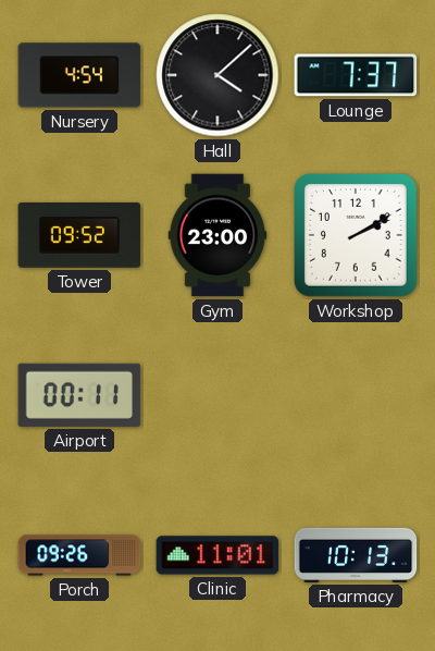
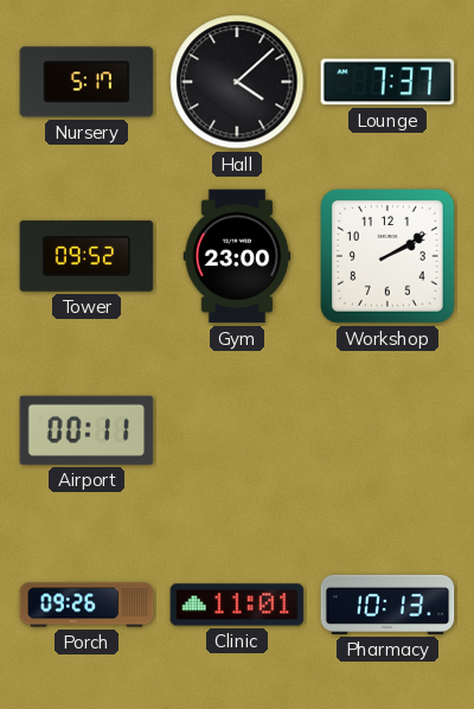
Nursery: 4:54 -> 5:17 (87, 82)
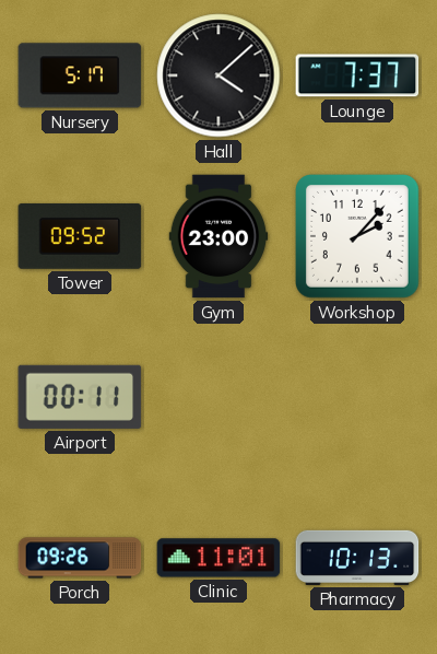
Workshop: 2:10 -> 2:07 (358, 237)
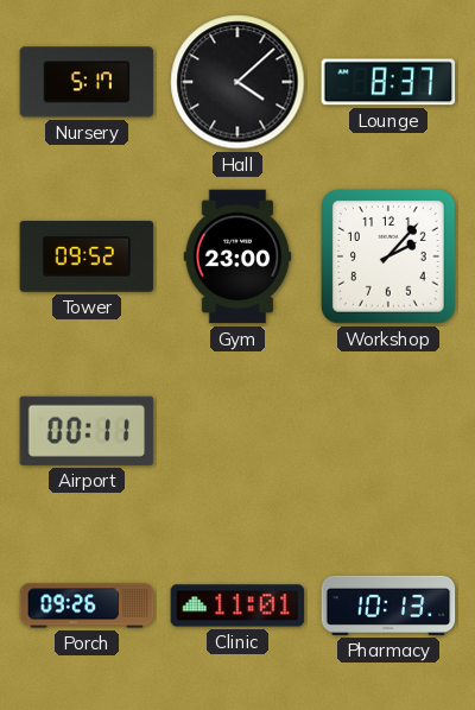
Lounge: 7:37 -> 8:37 (388, 82)
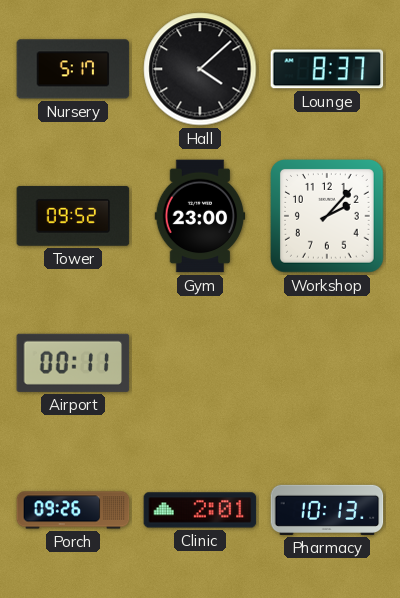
Clinic: 11:01 -> 2:01 (200, 510)
